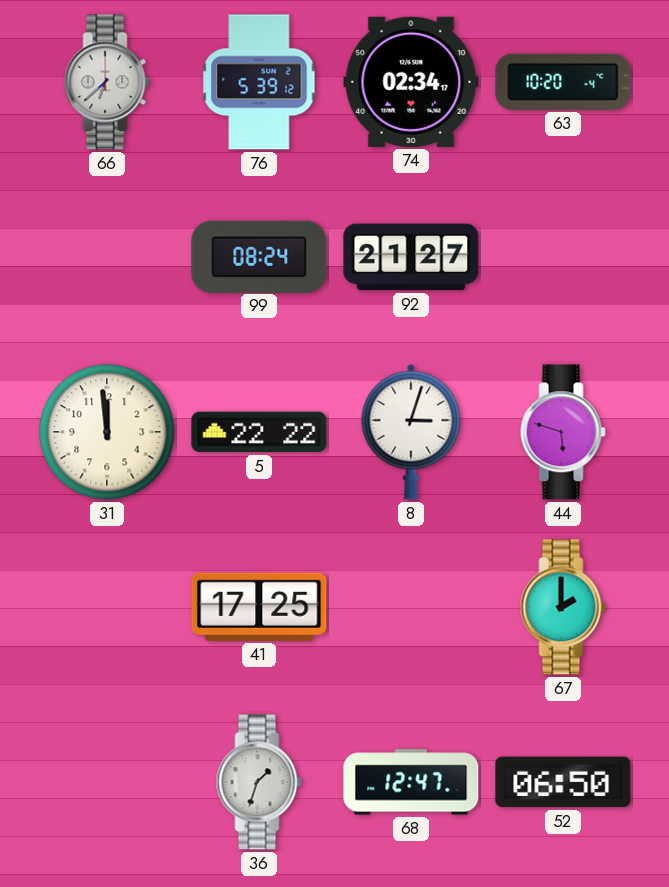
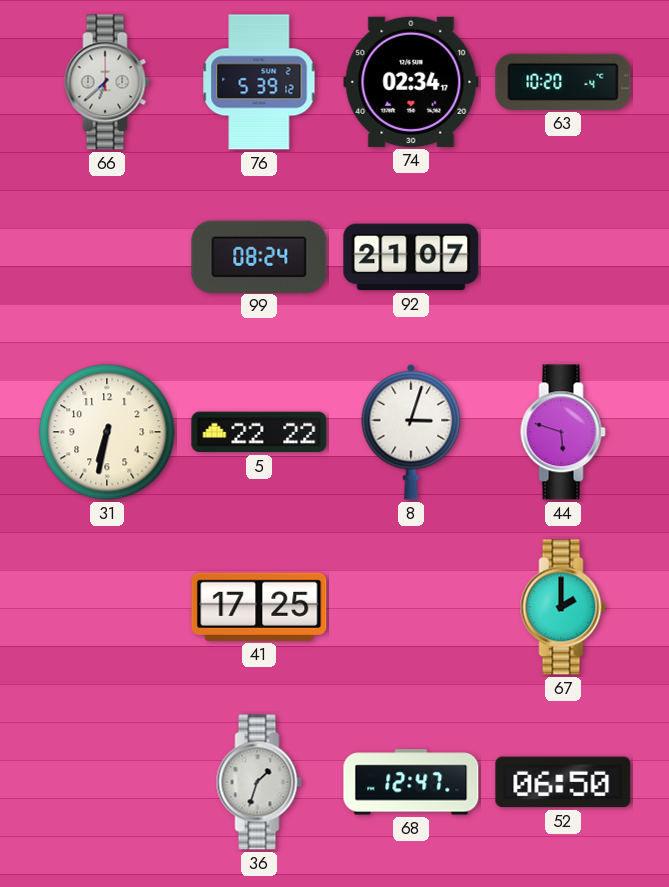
92: 21:27 -> 21:07 (411, 257)
31: 11:59 -> 6:32 (107, 432)
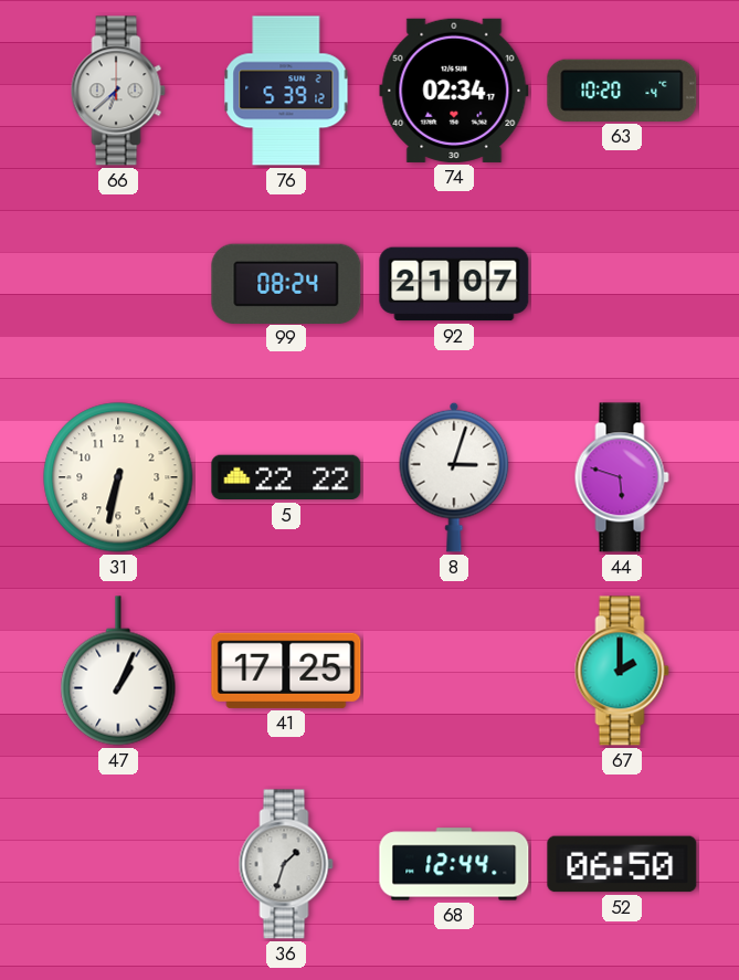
47: none -> 1:04 (118, 671)
68: 12:47 -> 12:44 (454, 864)
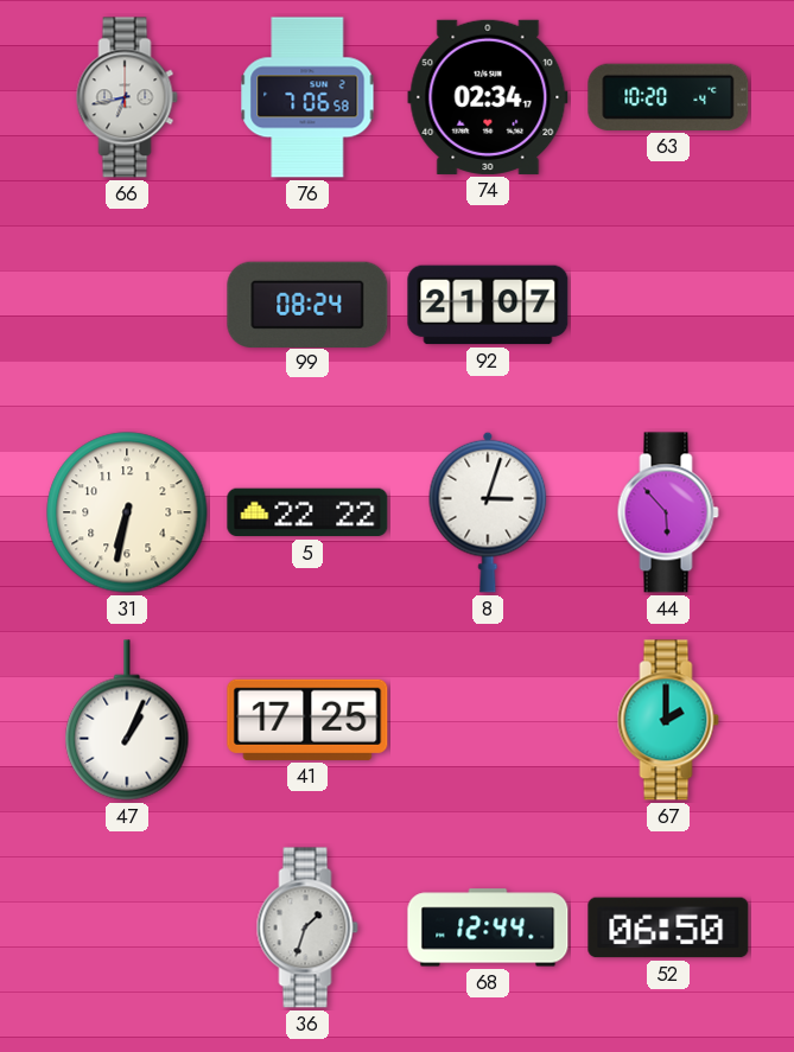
66: 6:38 -> 6:43 (127, 97)
76: 5:39 -> 7:06 (307, 97)
44: 5:48 -> 5:53 (668, 512)
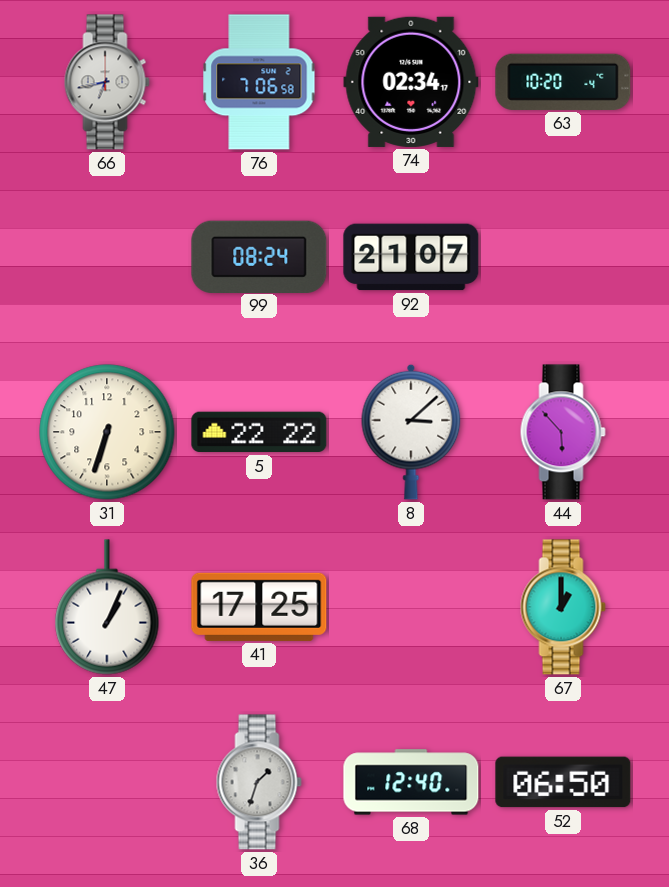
31: 6:32 -> 6:33 (107, 432)
8: 3:03 -> 3:08 (411, 432)
67: 2:00 -> 1:00 (563, 607)
68: 12:44 -> 12:40 (411, 782)
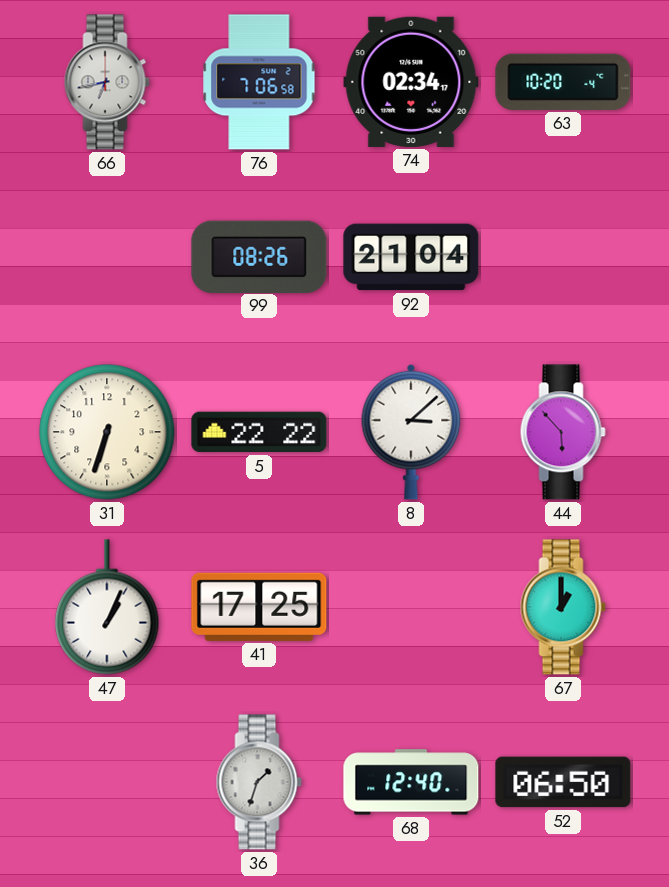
99: 08:24 -> 08:26 (259, 256)
92: 21:07 -> 21:04 (411, 257)
